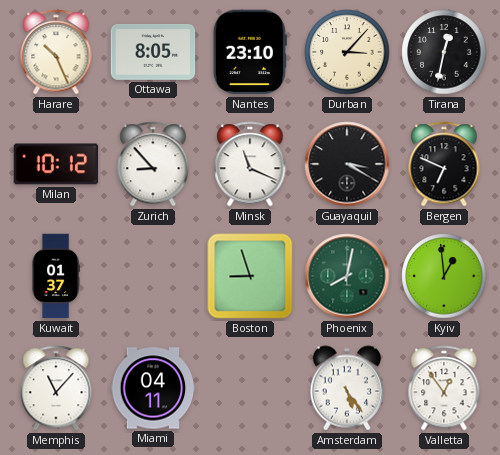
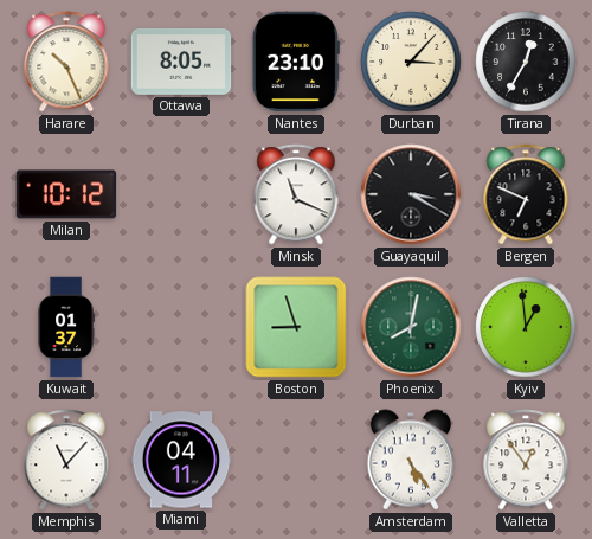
Tirana: 12:32 -> 12:35 (526, 62)
Zurich: 8:53 -> none (153, 164)
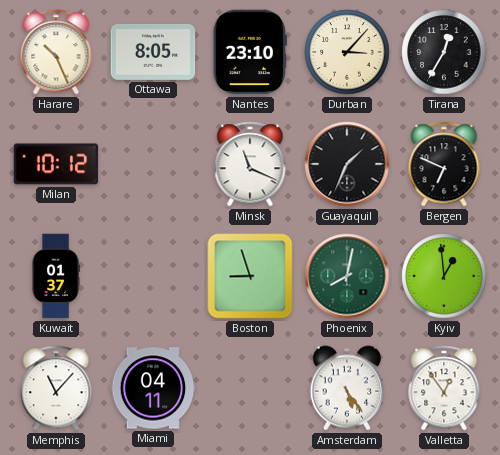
Guayaquil: 3:20 -> 1:34 (347, 164)
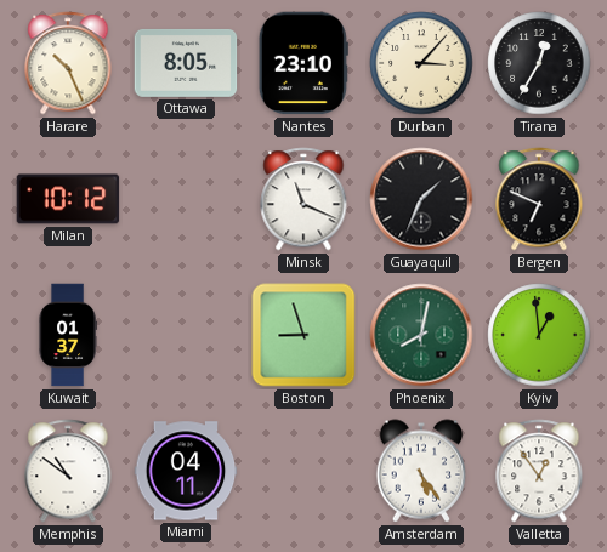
Memphis: 11:07 -> 10:51 (68, 471)
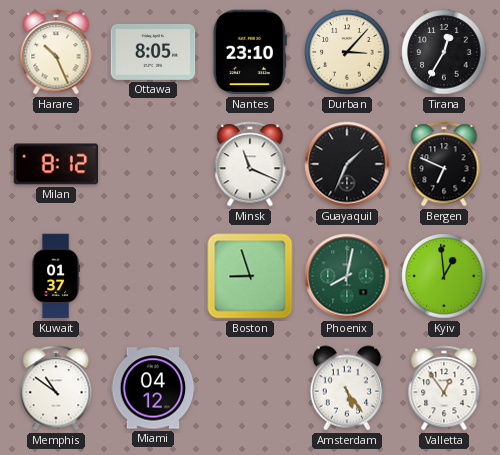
Milan: 10:12 -> 8:12 (56, 164)
Miami: 04:11 -> 04:12 (153, 388)
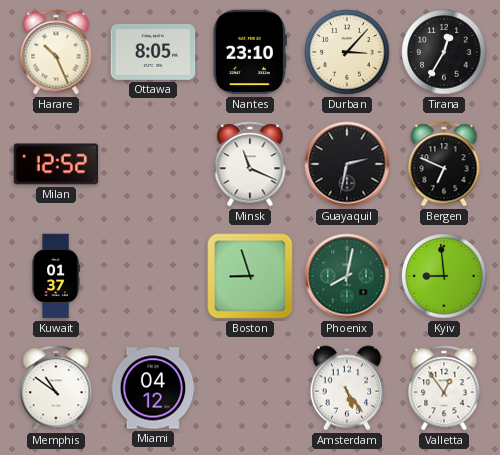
Milan: 8:12 -> 12:52 (56, 164)
Guayaquil: 1:34 -> 2:32 (347, 164)
Kyiv: 12:59 -> 8:59 (444, 276)
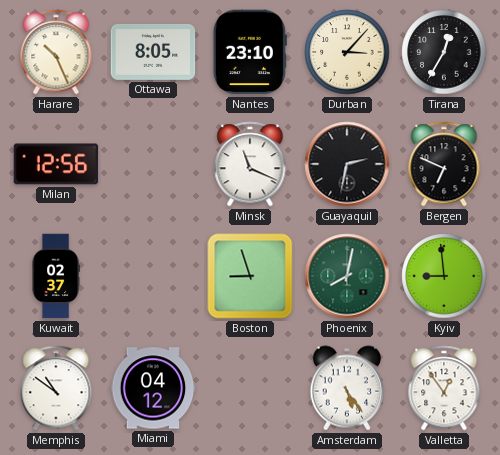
Milan: 12:52 -> 12:56 (56, 164)
Kuwait: 01:37 -> 02:37 (56, 276)
